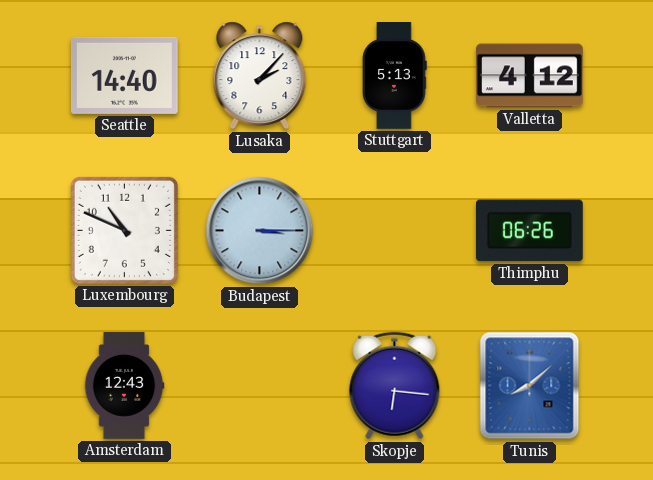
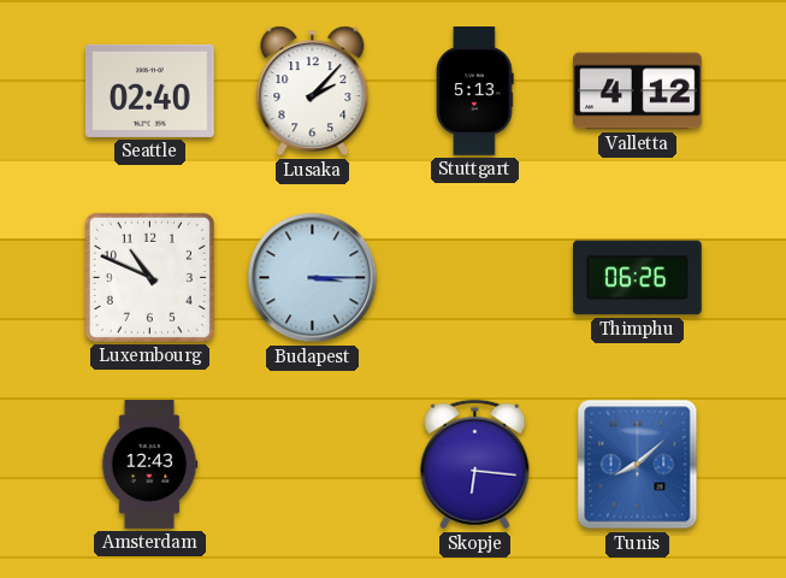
Seattle: 14:40 -> 02:40 (149, 90)
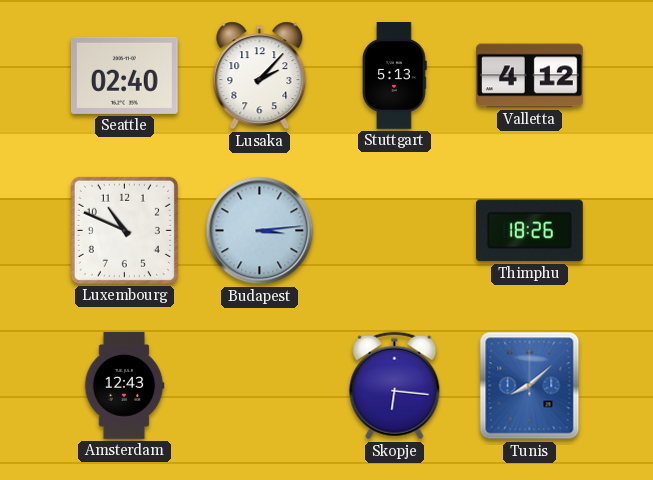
Budapest: 3:15 -> 3:14 (260, 231)
Thimphu: 06:26 -> 18:26 (529, 231)
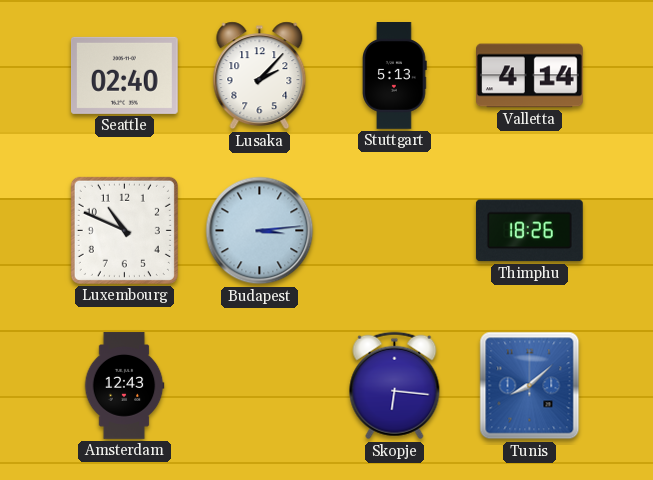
Valletta: 4:12 -> 4:14 (530, 76)
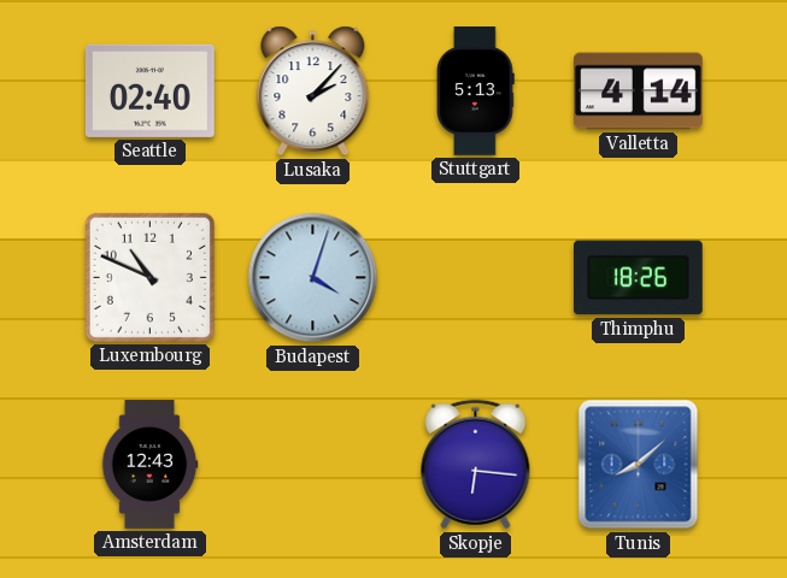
Budapest: 3:14 -> 4:03 (313, 278)
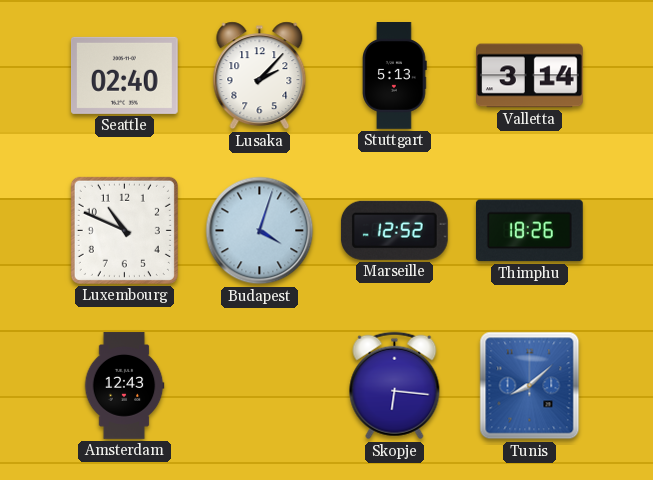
Valletta: 4:14 -> 3:14 (530, 76)
Marseille: none -> 12:52 (394, 230)
